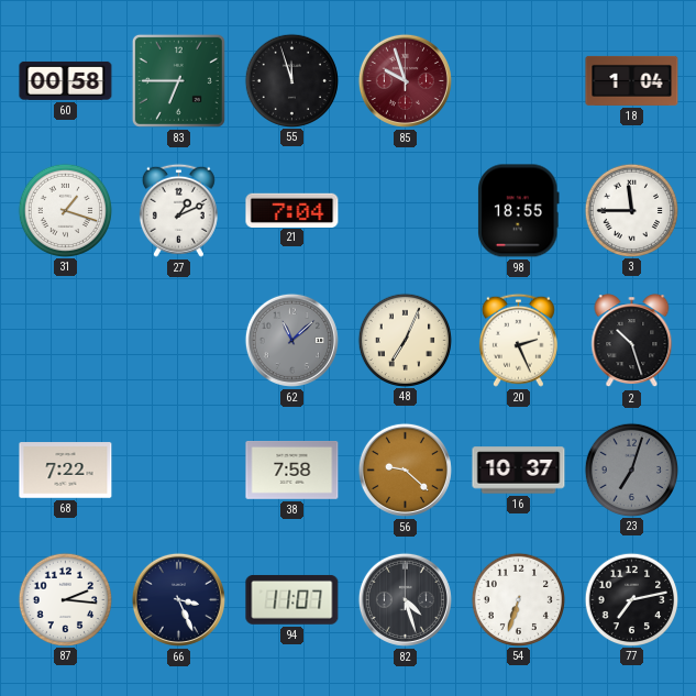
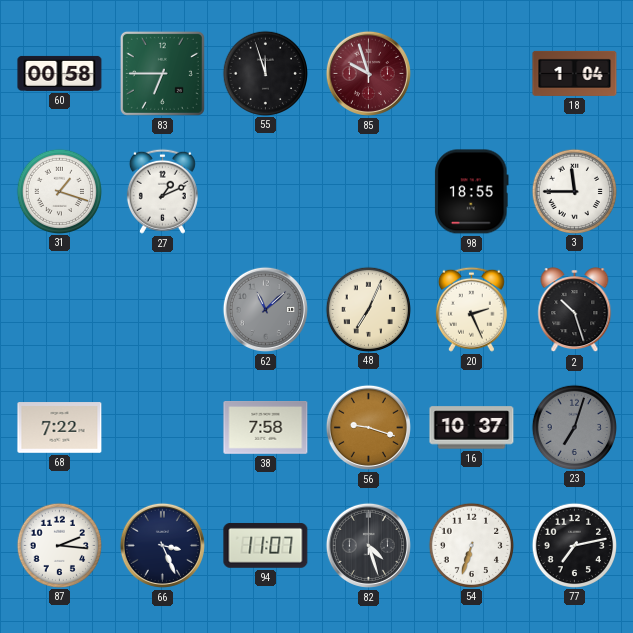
21: 7:04 -> none (292, 210)
56: 9:22 -> 9:18 (368, 427)
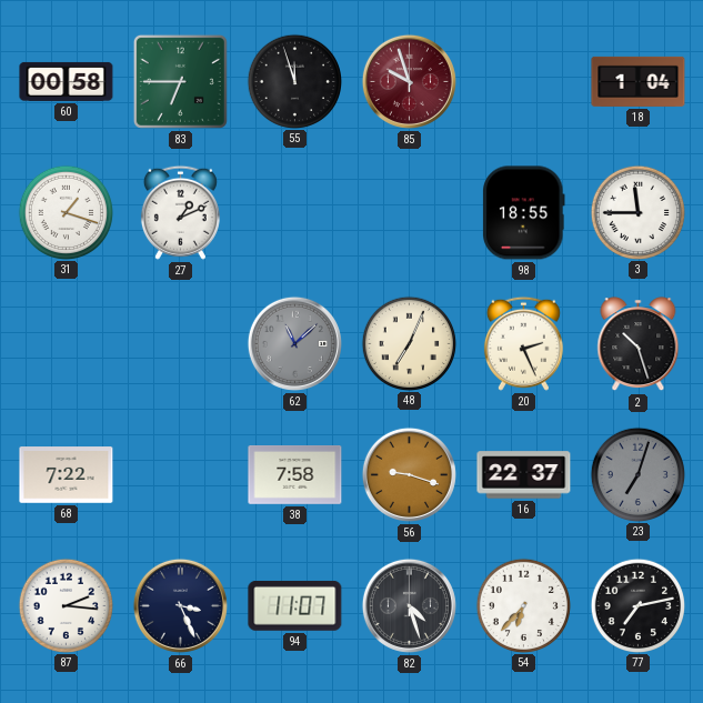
16: 10:37 -> 22:37 (524, 475)
54: 6:33 -> 6:37 (523, 605)
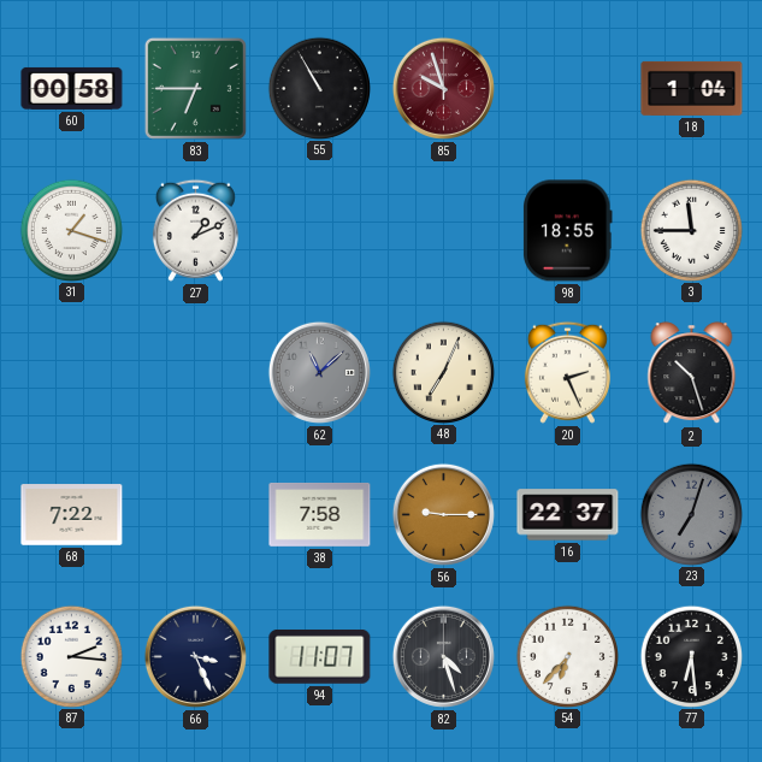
55: 11:57 -> 10:55 (319, 88)
56: 9:18 -> 9:15 (443, 514)
77: 7:13 -> 6:29 (691, 656)
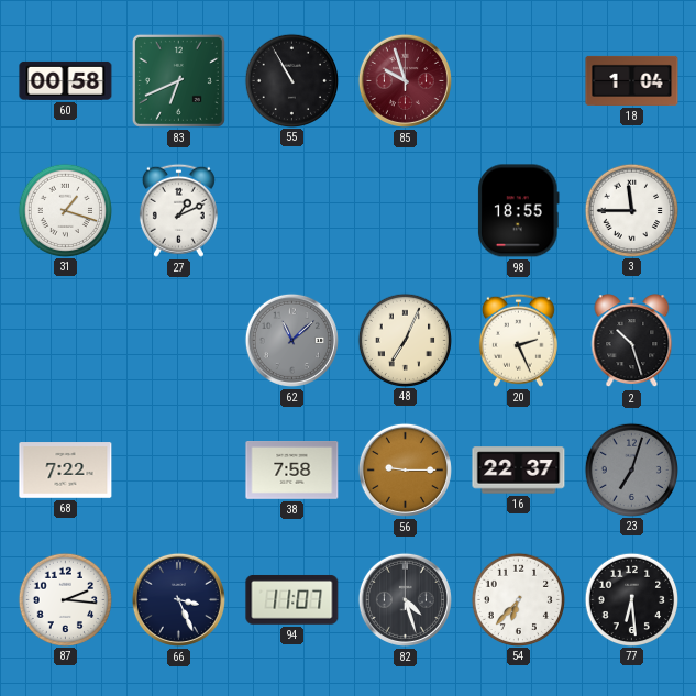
83: 6:45 -> 6:41 (178, 80)
